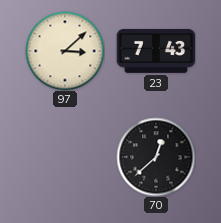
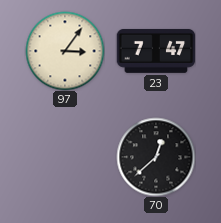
97: 3:08 -> 3:06 (65, 51)
23: 7:43 -> 7:47 (156, 51)
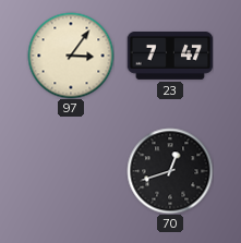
70: 12:38 -> 12:42 (170, 171)
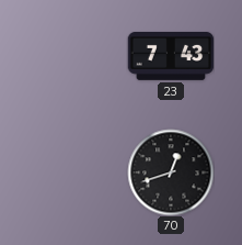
97: 3:06 -> none (71, 56)
23: 7:47 -> 7:43 (171, 56)
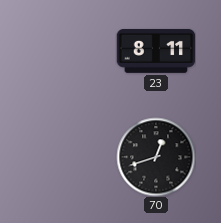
23: 7:43 -> 8:11 (156, 51)
